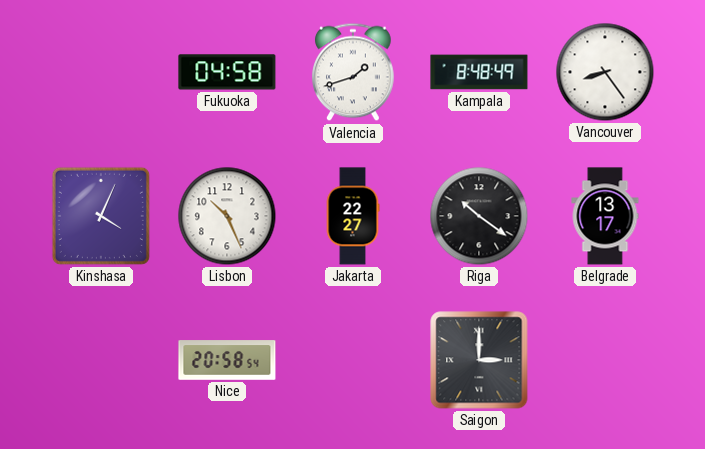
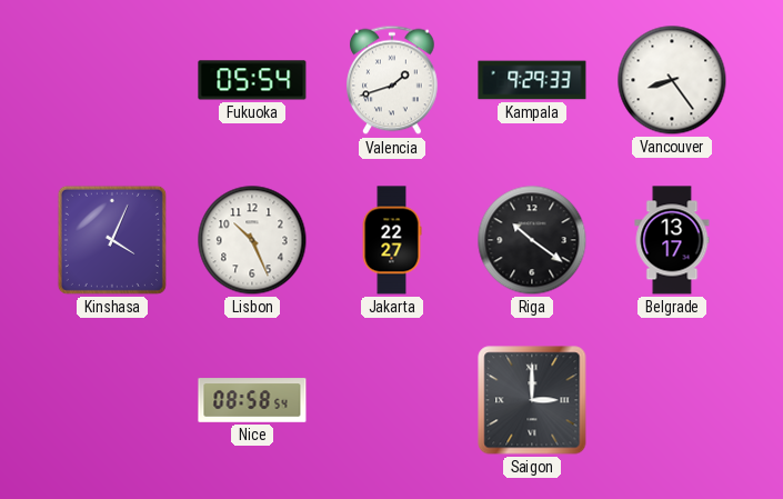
Fukuoka: 04:58 -> 05:54 (252, 80)
Kampala: 8:48 -> 9:29 (532, 80)
Nice: 20:58 -> 08:58 (252, 400)
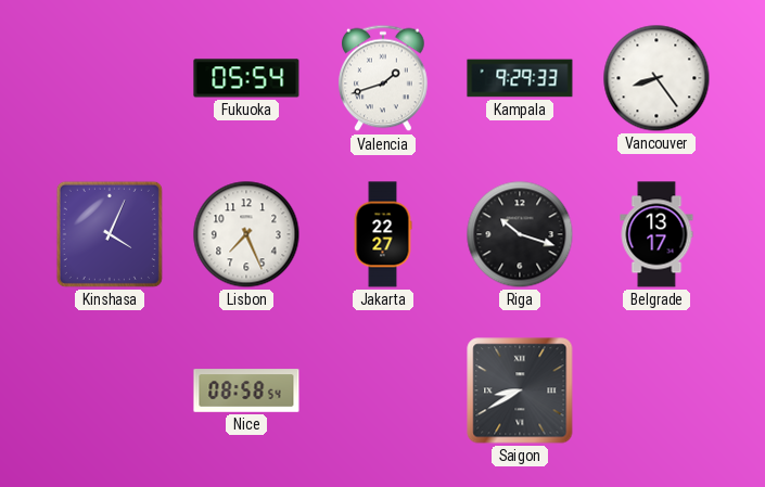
Lisbon: 10:26 -> 7:26 (246, 234)
Riga: 10:21 -> 10:18 (520, 234)
Saigon: 3:00 -> 8:40 (520, 390)
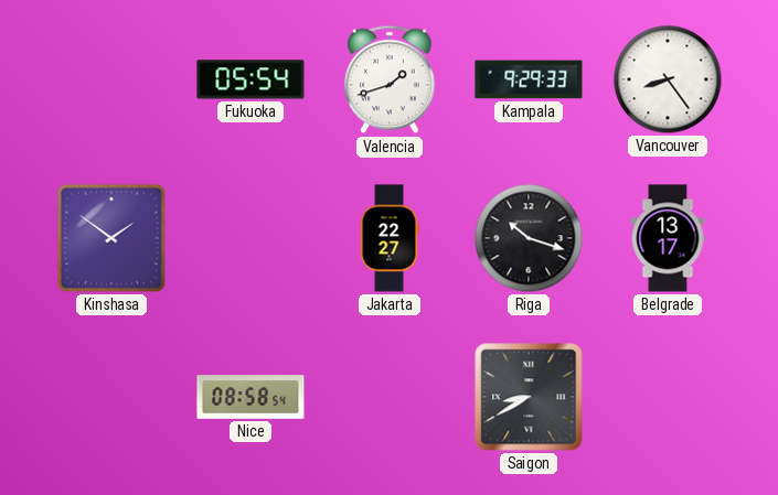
Kinshasa: 4:04 -> 1:51 (111, 238)
Lisbon: 7:26 -> none (246, 234)
